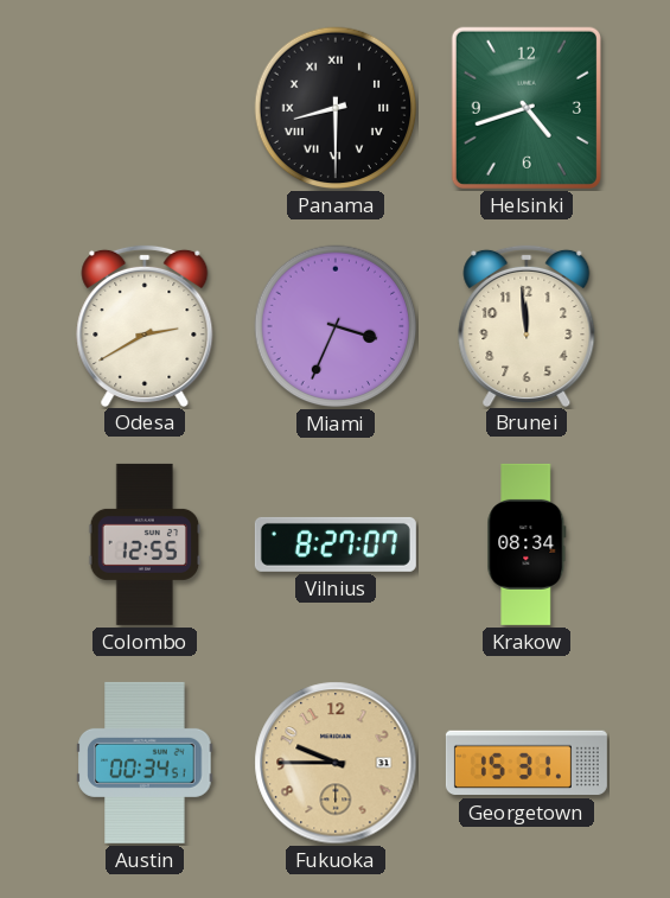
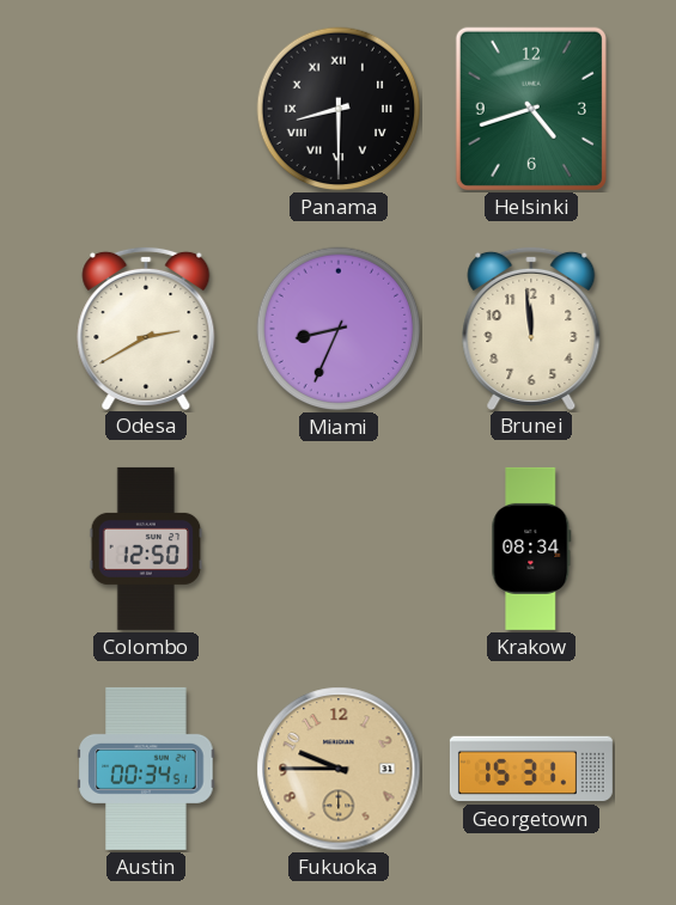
Miami: 3:34 -> 8:34 (339, 329)
Colombo: 12:55 -> 12:50 (146, 549)
Vilnius: 8:27 -> none (336, 544)
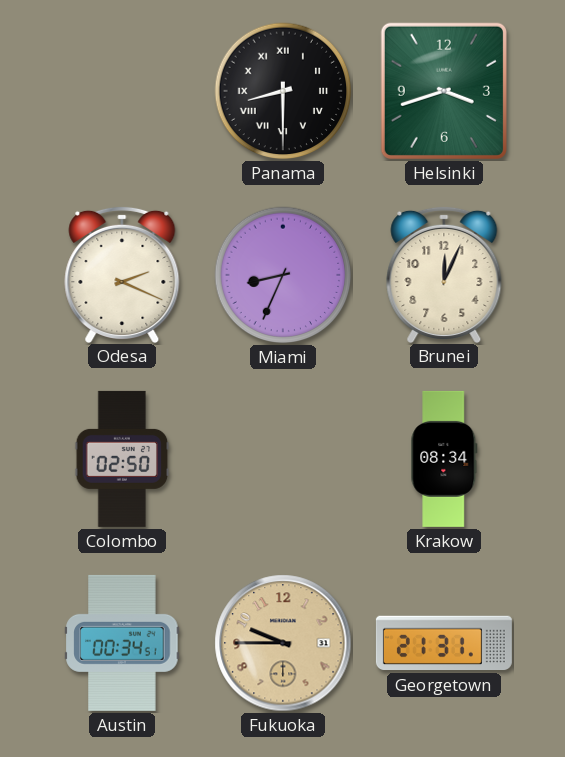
Helsinki: 4:42 -> 3:42 (444, 91)
Odesa: 2:40 -> 2:19 (122, 274)
Brunei: 11:59 -> 12:04 (444, 274)
Colombo: 12:50 -> 02:50 (122, 459)
Georgetown: 15:31 -> 21:31 (444, 643)
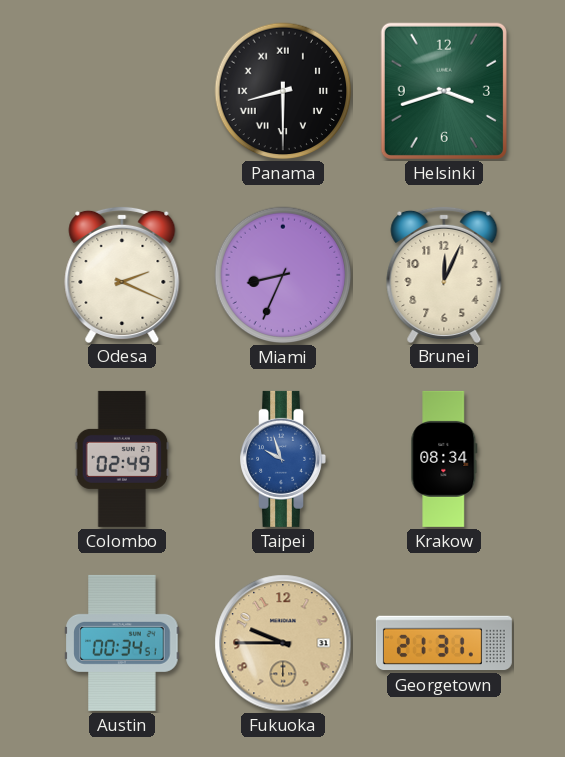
Colombo: 02:50 -> 02:49 (122, 459)
Taipei: none -> 9:57 (283, 459)
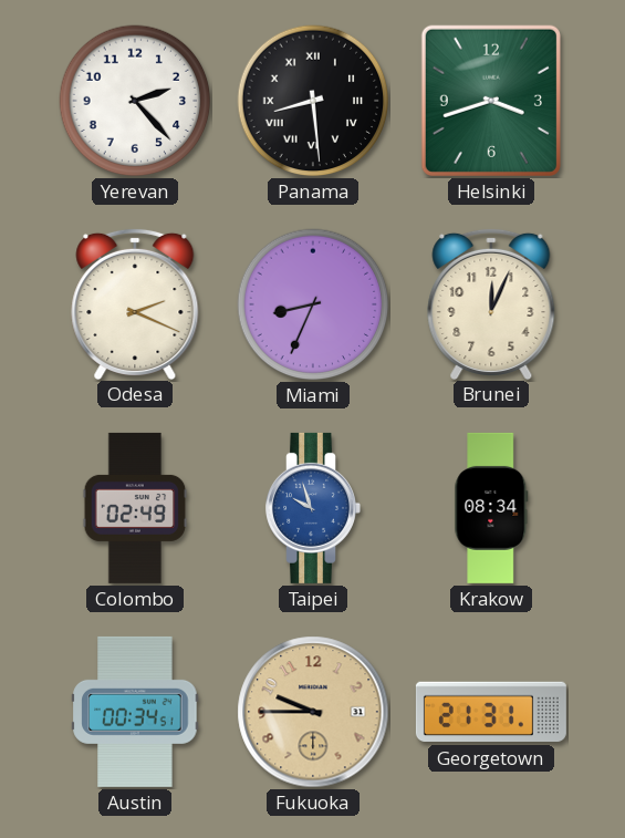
Yerevan: none -> 2:23 (135, 101)
Panama: 8:30 -> 8:29 (313, 101)
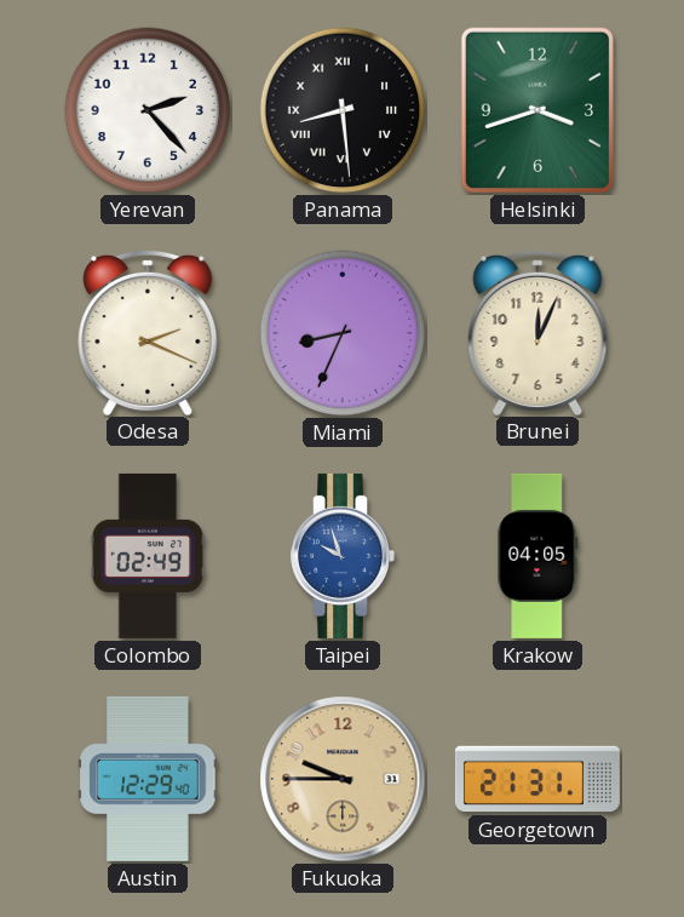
Krakow: 08:34 -> 04:05 (538, 556)
Austin: 00:34 -> 12:29 (148, 779)
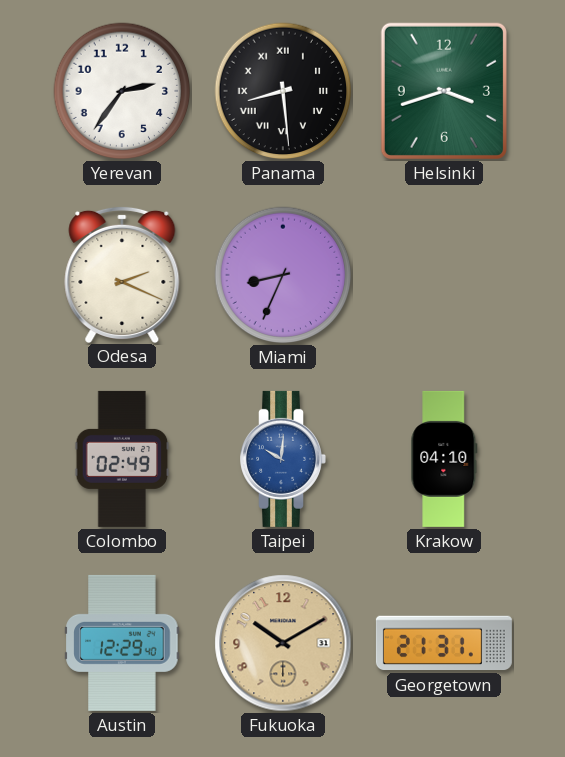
Yerevan: 2:23 -> 2:36 (122, 91)
Brunei: 12:04 -> none (538, 332)
Taipei: 9:57 -> 10:01 (283, 459)
Krakow: 04:05 -> 04:10 (444, 459)
Fukuoka: 9:45 -> 10:10 (283, 643)
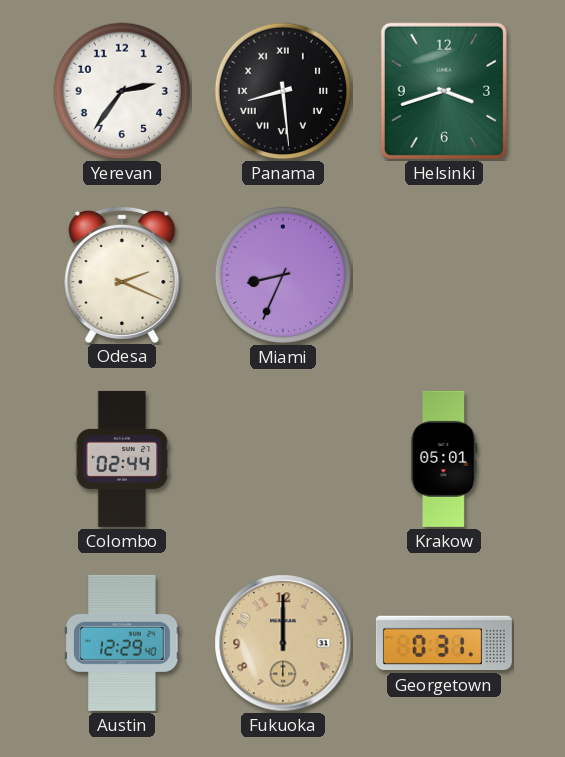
Colombo: 02:49 -> 02:44 (122, 459)
Taipei: 10:01 -> none (283, 459)
Krakow: 04:10 -> 05:01 (444, 459)
Fukuoka: 10:10 -> 12:00 (283, 643)
Georgetown: 21:31 -> 0:31 (444, 643)
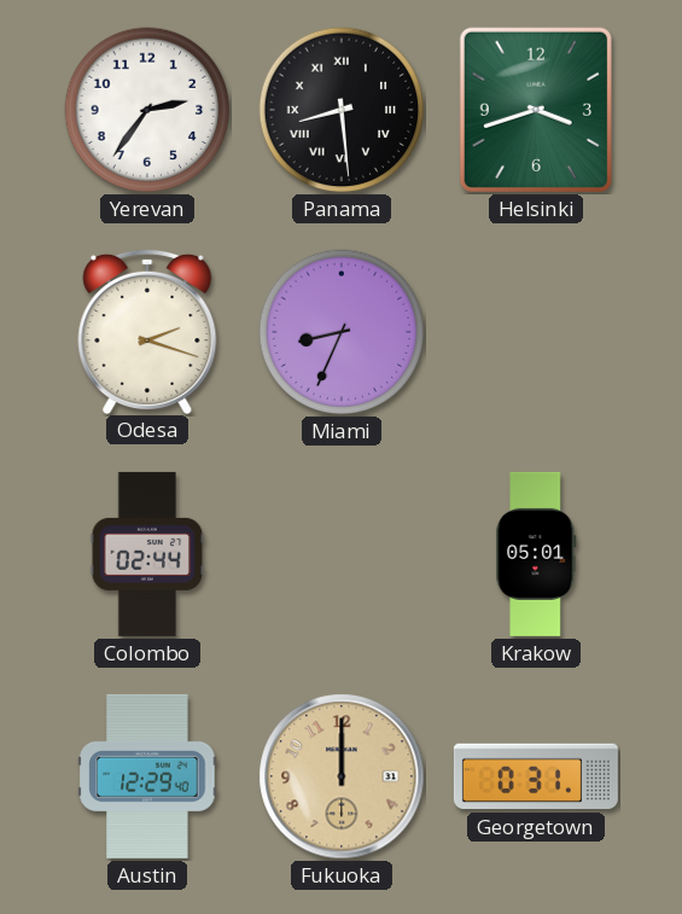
Odesa: 2:19 -> 2:18 (147, 331)
